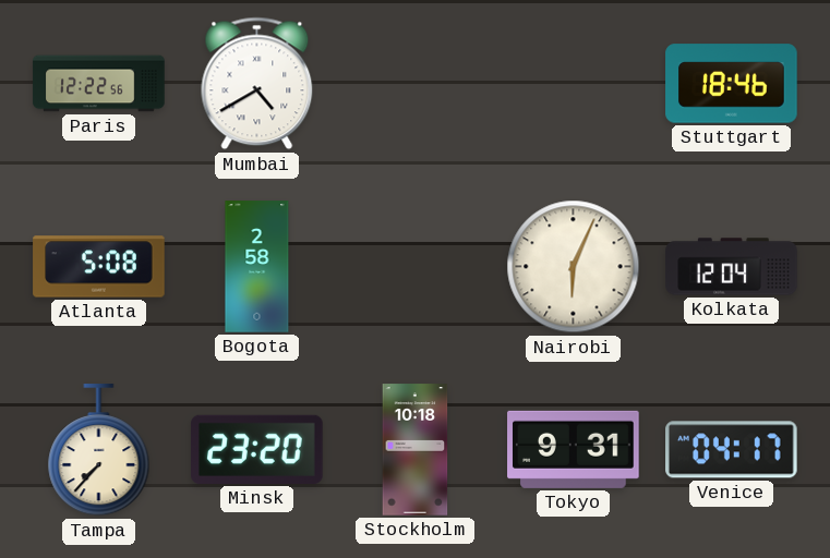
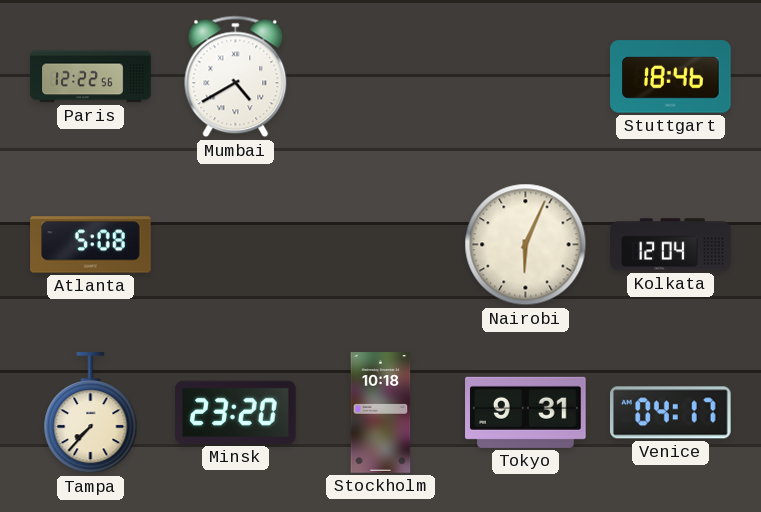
Bogota: 2:58 -> none (257, 267)
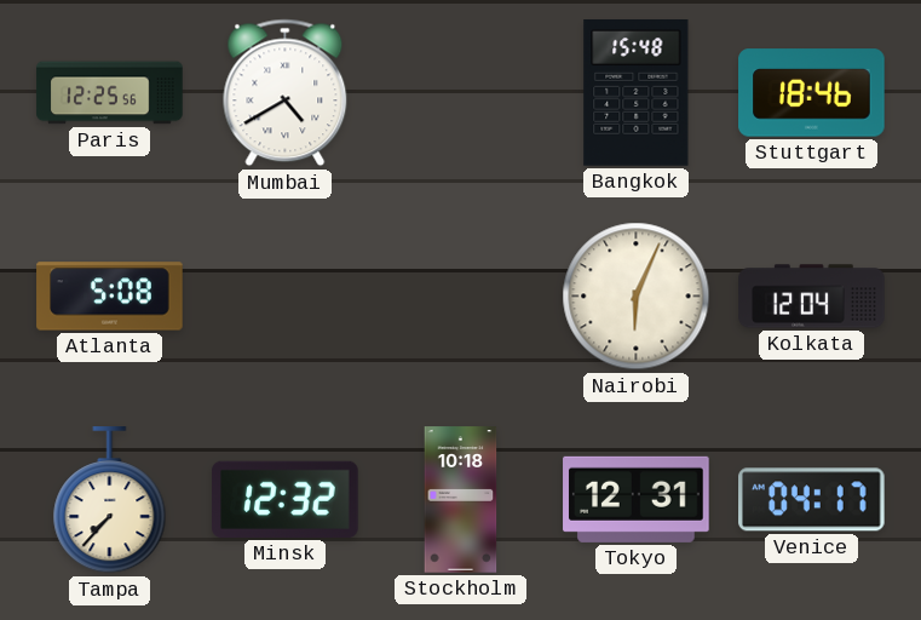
Paris: 12:22 -> 12:25 (110, 93)
Bangkok: none -> 15:48 (637, 93)
Minsk: 23:20 -> 12:32 (286, 499)
Tokyo: 9:31 -> 12:31 (637, 499)
